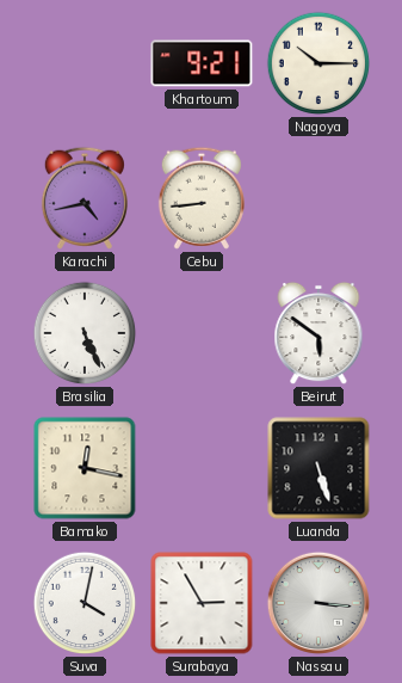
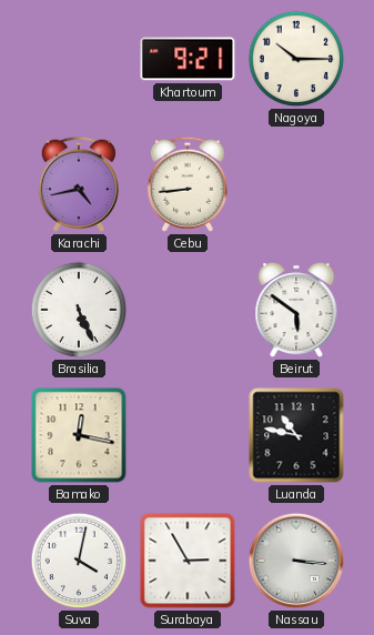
Luanda: 5:27 -> 10:47 (296, 435)
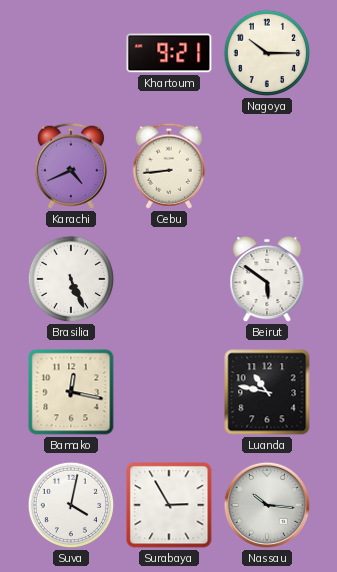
Karachi: 4:43 -> 4:41 (71, 166)
Nassau: 3:16 -> 10:16 (267, 505)
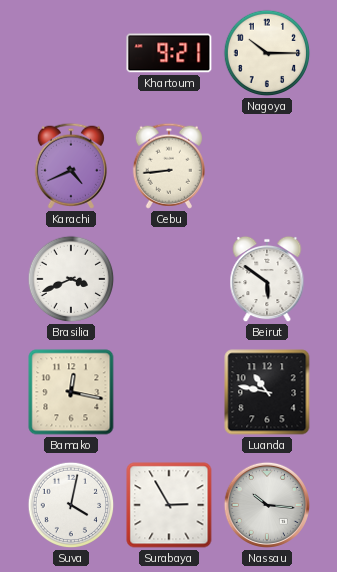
Brasilia: 5:26 -> 3:41 (71, 279)
